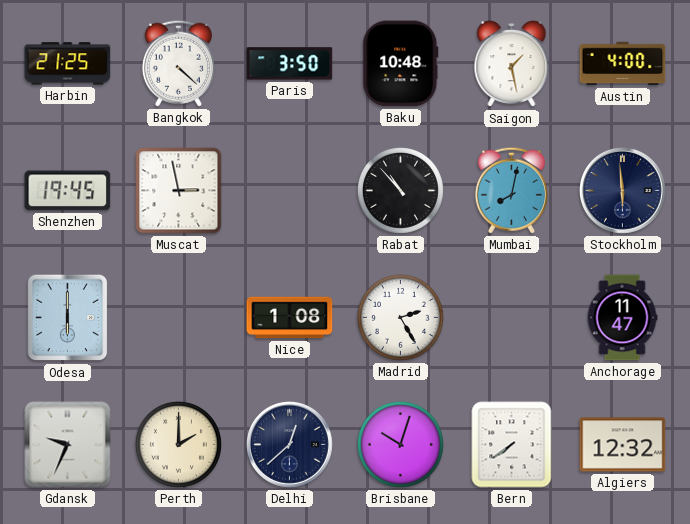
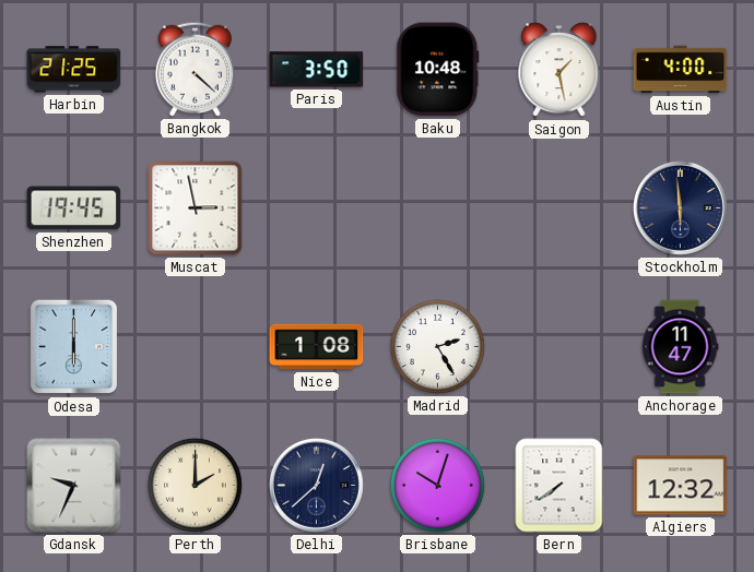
Rabat: 10:53 -> none (400, 190)
Mumbai: 8:02 -> none (511, 190)
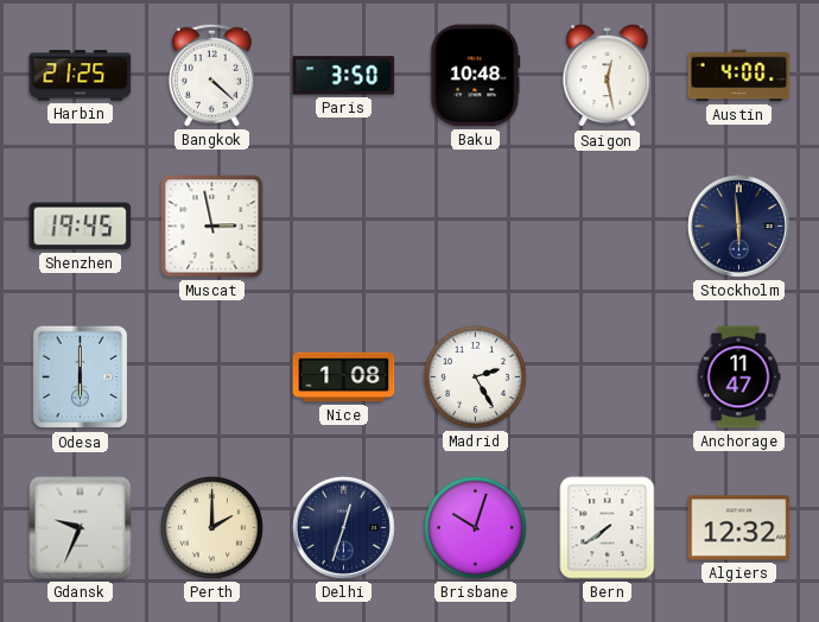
Saigon: 1:28 -> 12:28 (608, 76)
Delhi: 12:38 -> 12:33 (344, 528)
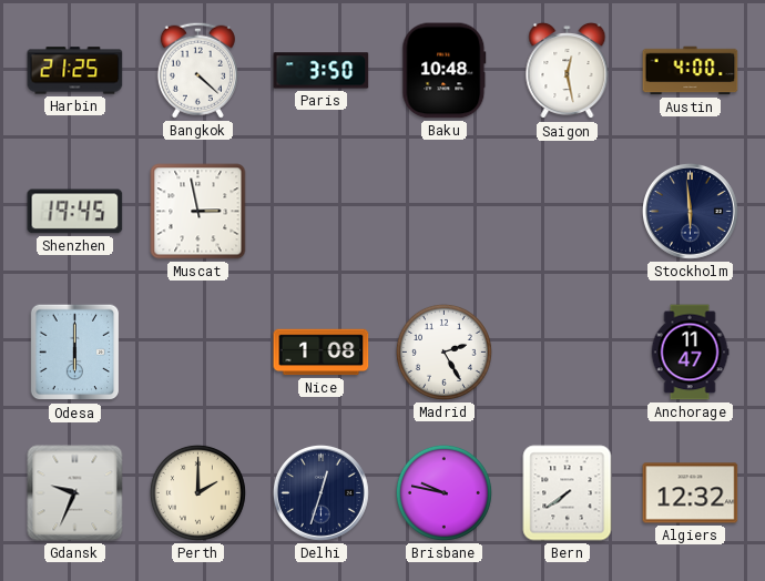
Brisbane: 10:03 -> 9:47 (443, 492)
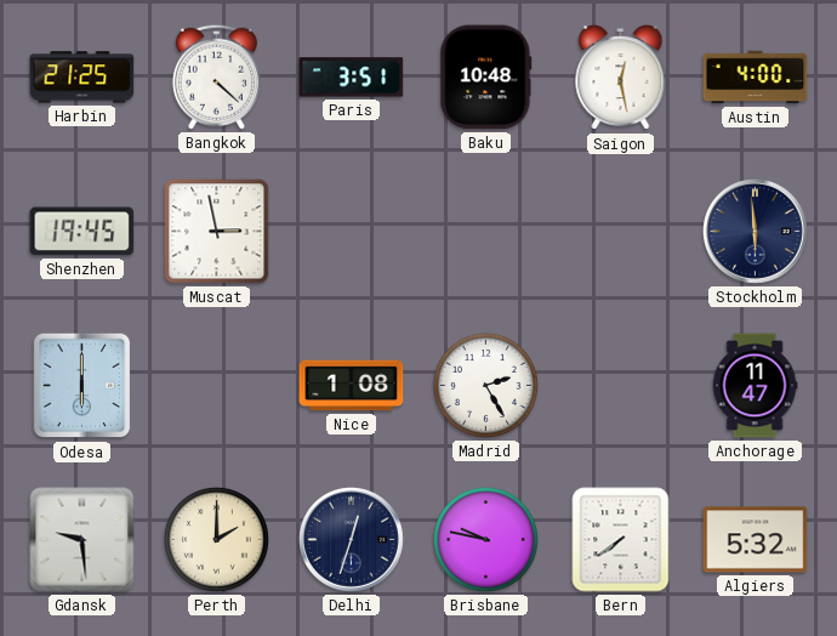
Paris: 3:50 -> 3:51 (352, 78)
Gdansk: 9:34 -> 9:29 (82, 540)
Algiers: 12:32 -> 5:32 (756, 540)
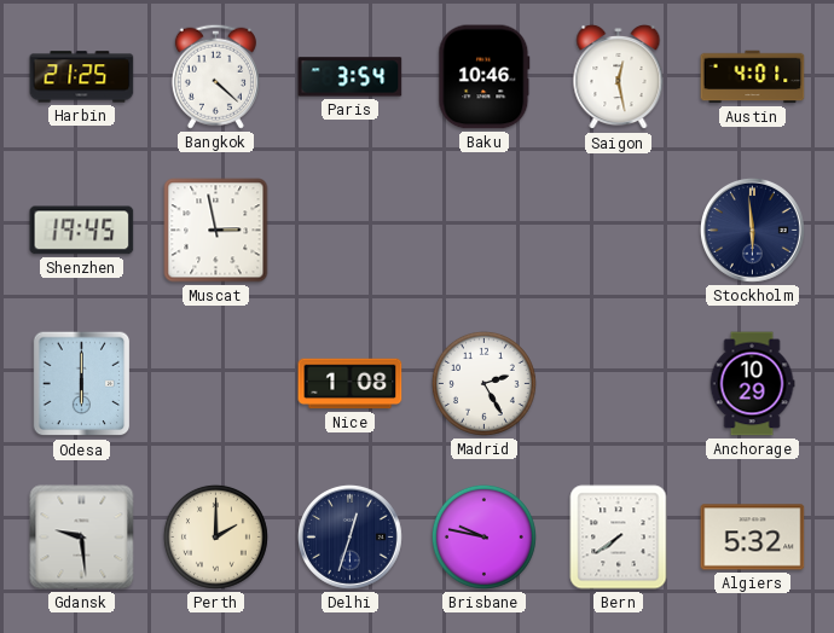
Paris: 3:51 -> 3:54 (351, 77)
Baku: 10:48 -> 10:46 (485, 77)
Austin: 4:00 -> 4:01 (753, 77)
Anchorage: 11:47 -> 10:29 (752, 384)
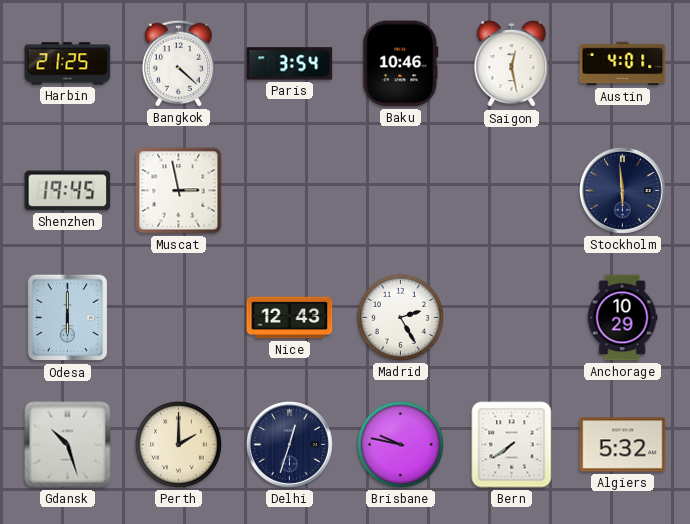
Nice: 1:08 -> 12:43 (290, 318)
Gdansk: 9:29 -> 10:27 (68, 445)
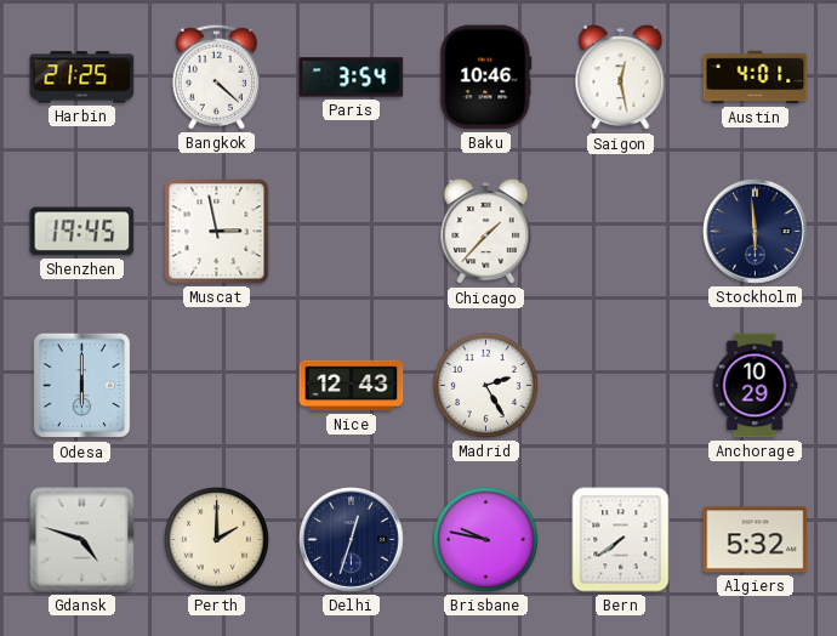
Chicago: none -> 1:37 (486, 232)
Gdansk: 10:27 -> 4:48 (82, 540)
